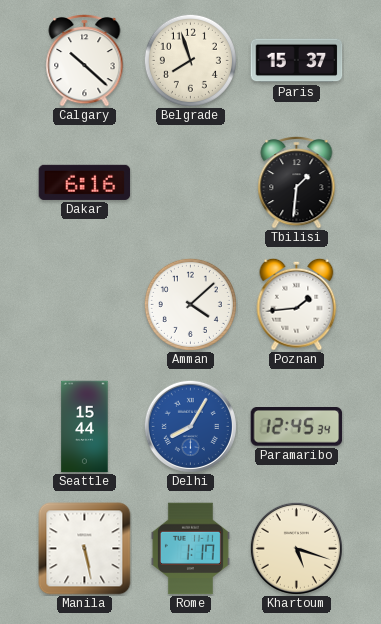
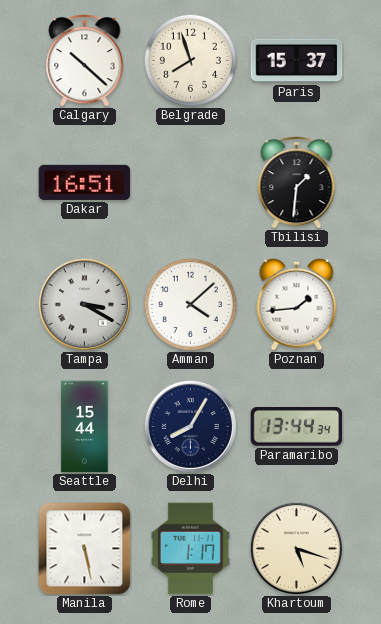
Dakar: 6:16 -> 16:51 (85, 182)
Tampa: none -> 3:20 (84, 304)
Delhi dial: blue -> navy (190, 426)
Paramaribo: 12:45 -> 13:44 (297, 427)
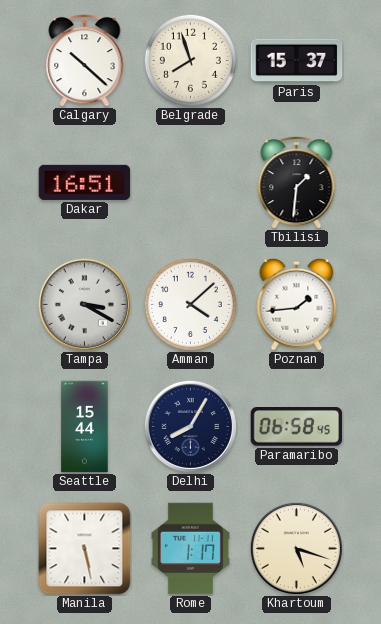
Paramaribo: 13:44 -> 06:58 (297, 427)
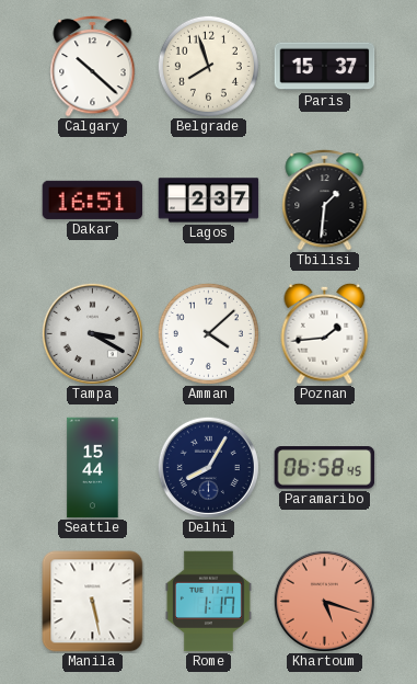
Lagos: none -> 2:37 (209, 201)
Khartoum dial: cream -> salmon (324, 601)
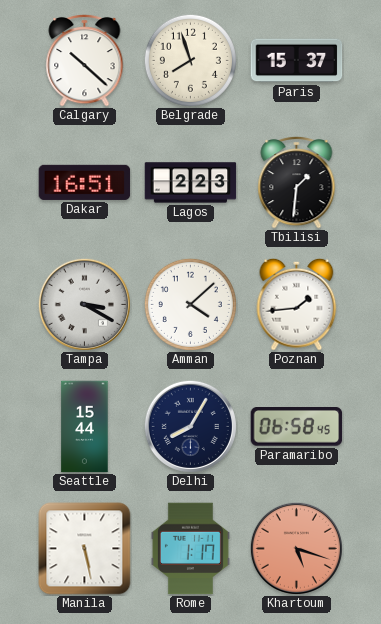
Lagos: 2:37 -> 2:23 (191, 183)
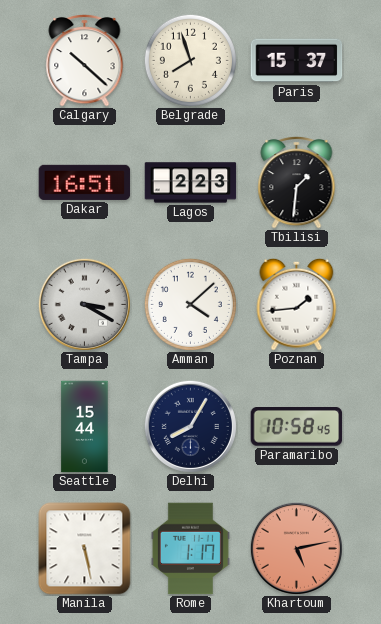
Paramaribo: 06:58 -> 10:58 (297, 427)
Khartoum: 5:18 -> 5:13 (296, 548)
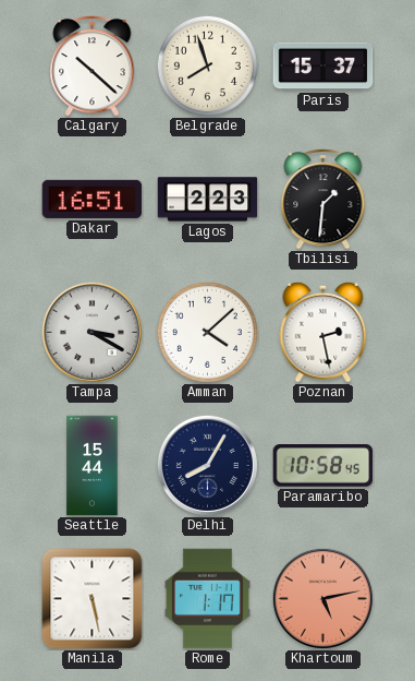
Poznan: 1:44 -> 2:28 (324, 332)
